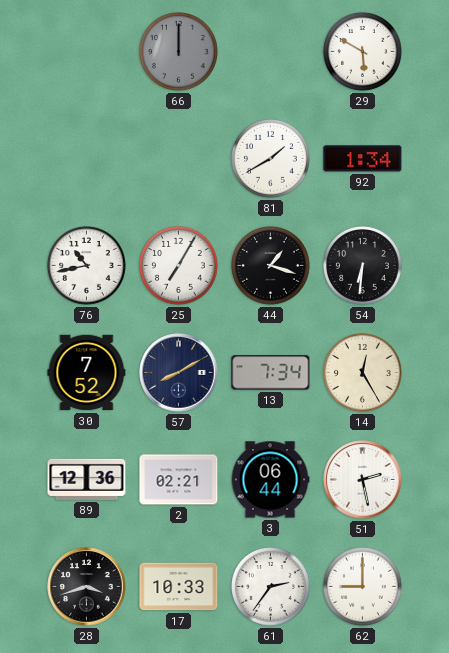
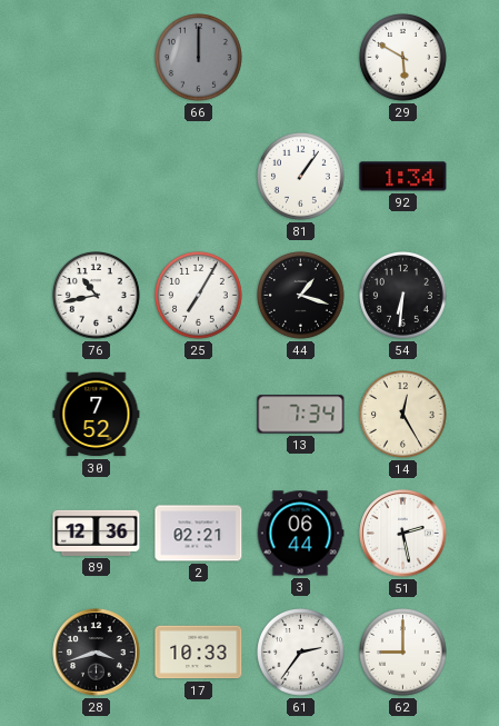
81: 1:40 -> 1:06 (301, 177)
57: 8:10 -> none (179, 373)
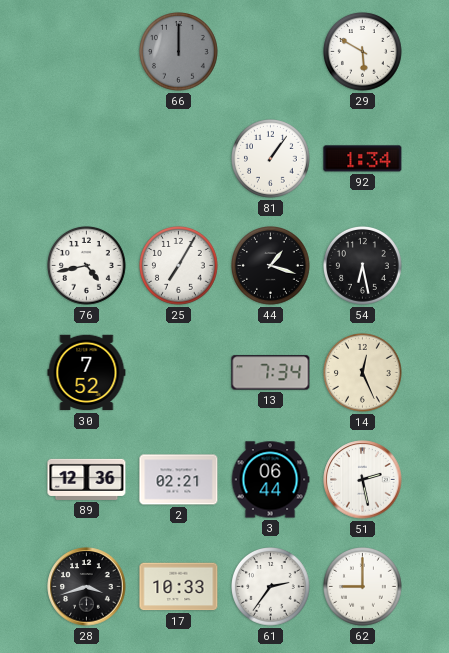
76: 10:43 -> 4:43 (87, 266)
54: 6:31 -> 6:28 (363, 266)
14: 12:25 -> 12:26 (363, 373)
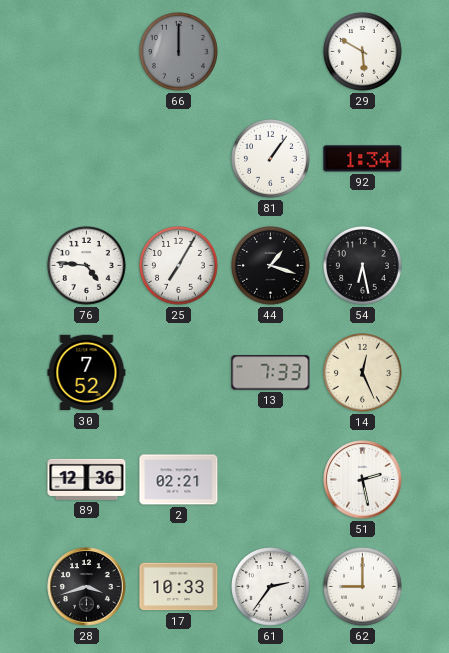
76: 4:43 -> 4:46 (87, 266)
13: 7:34 -> 7:33 (271, 373)
3: 06:44 -> none (270, 480)
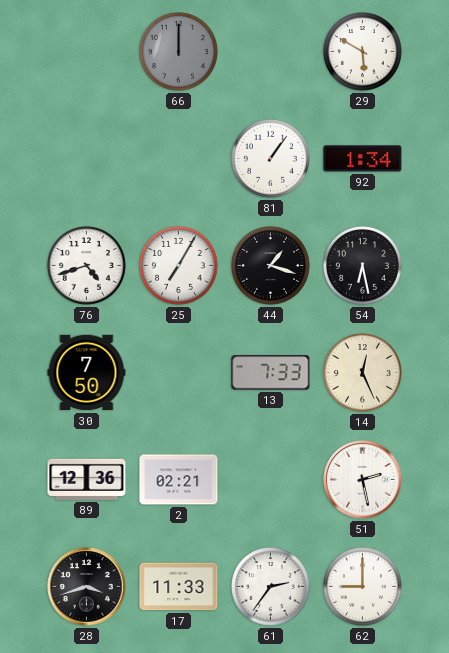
76: 4:46 -> 4:42 (87, 266)
30: 7:52 -> 7:50 (87, 373)
17: 10:33 -> 11:33 (179, 587)
